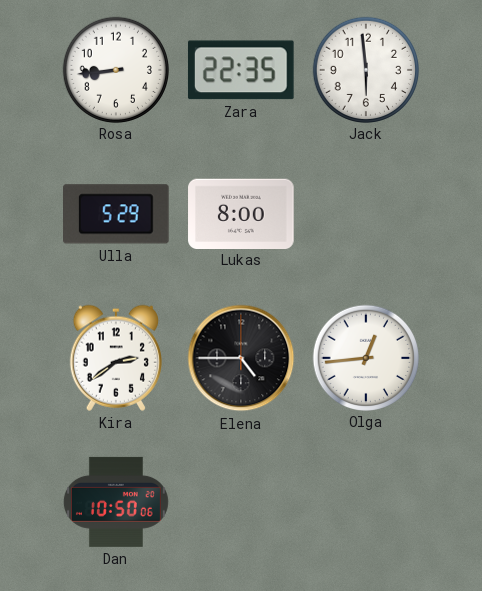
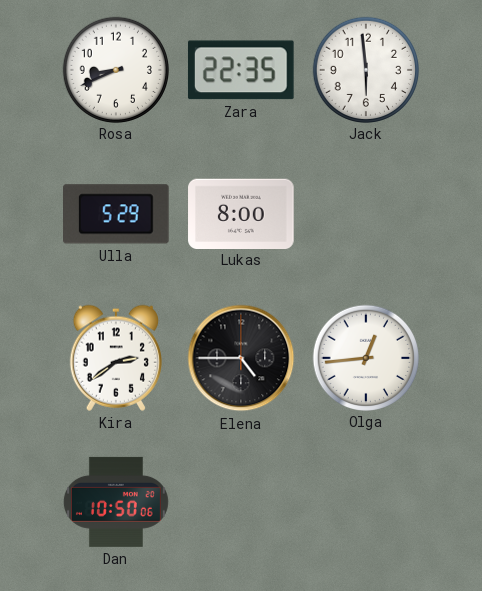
Rosa: 8:44 -> 8:41 (115, 69)
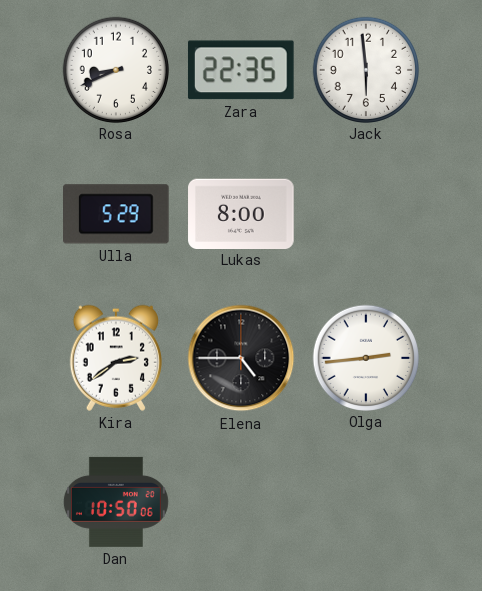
Olga: 12:44 -> 2:44 (365, 357)
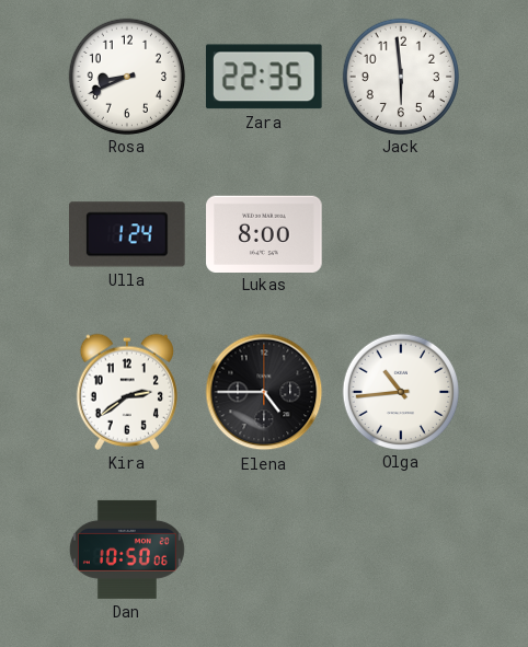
Ulla: 5:29 -> 1:24 (128, 234)
Olga: 2:44 -> 10:44 (400, 391)
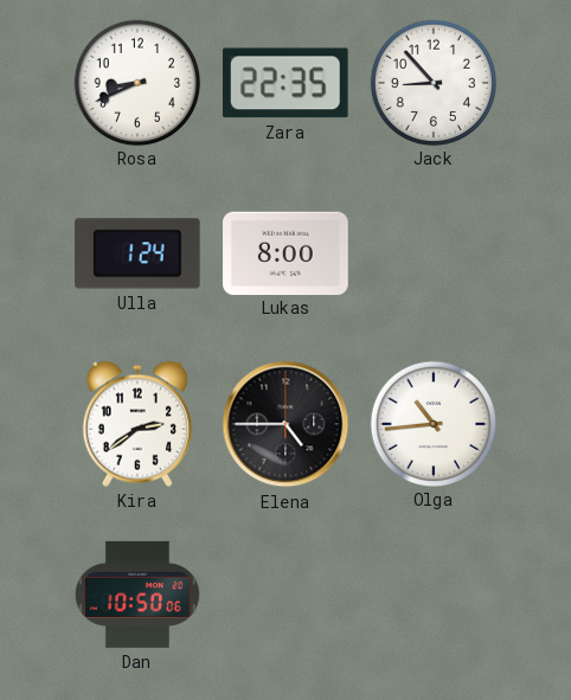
Jack: 5:59 -> 8:53 (432, 82)
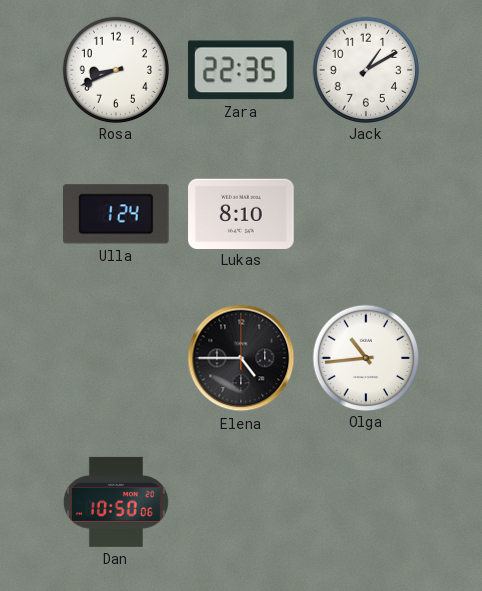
Jack: 8:53 -> 1:10 (365, 69)
Lukas: 8:00 -> 8:10 (241, 213)
Kira: 2:39 -> none (136, 424)
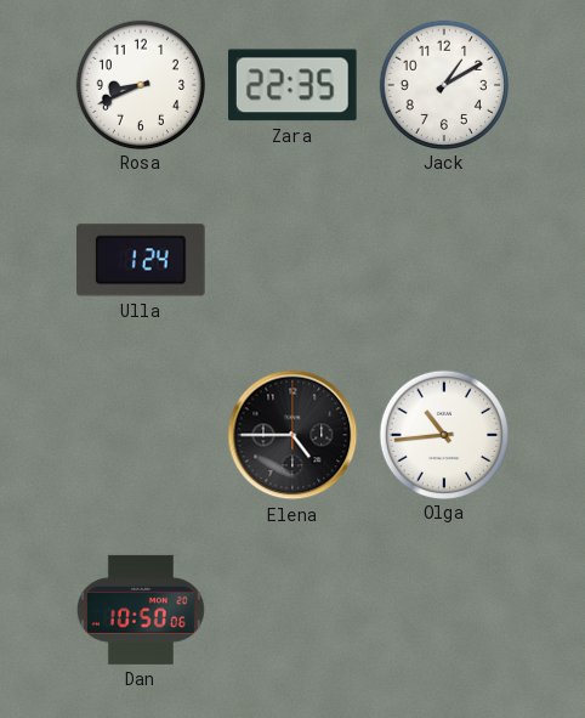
Lukas: 8:10 -> none (241, 213)
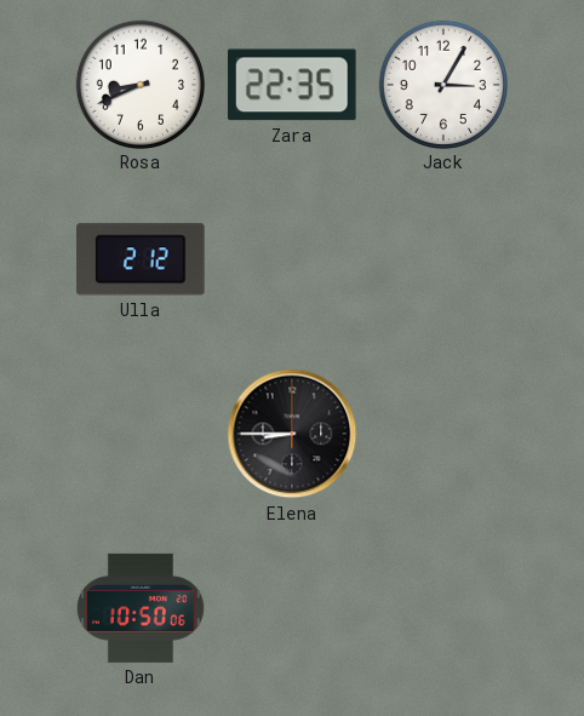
Jack: 1:10 -> 3:05 (442, 84)
Ulla: 1:24 -> 2:12 (142, 259)
Elena: 4:45 -> 8:45 (292, 434)
Olga: 10:44 -> none (443, 434)
